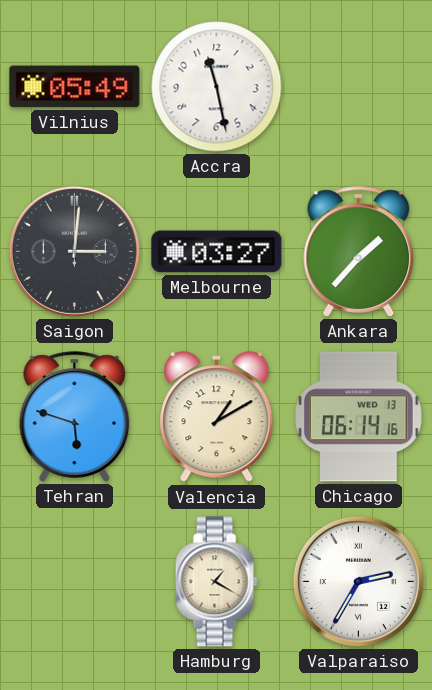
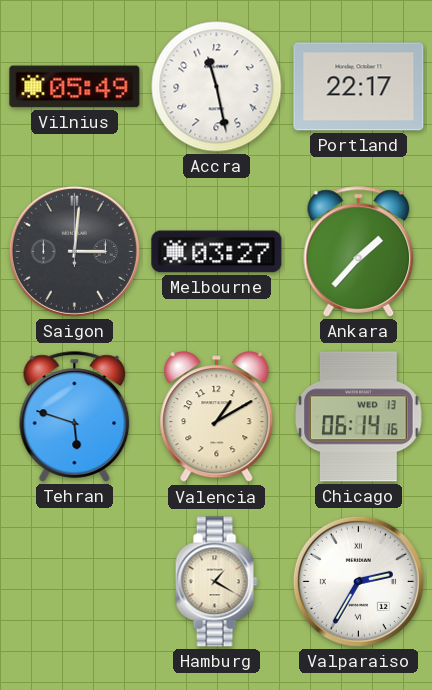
Portland: none -> 22:17 (359, 87)
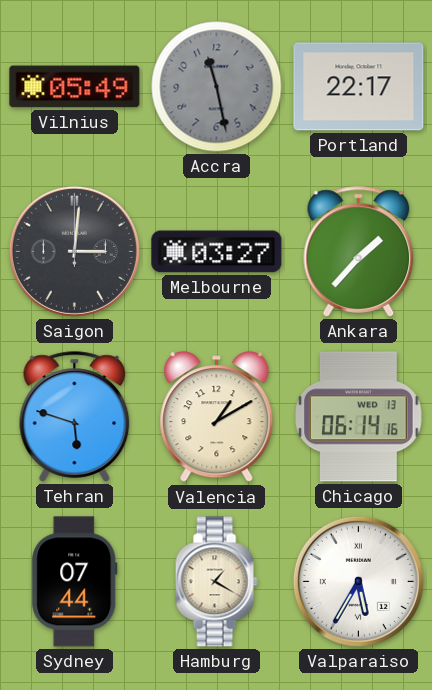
Accra dial: white -> grey (217, 87)
Sydney: none -> 07:44 (75, 582)
Valparaiso: 2:35 -> 5:35 (358, 581)
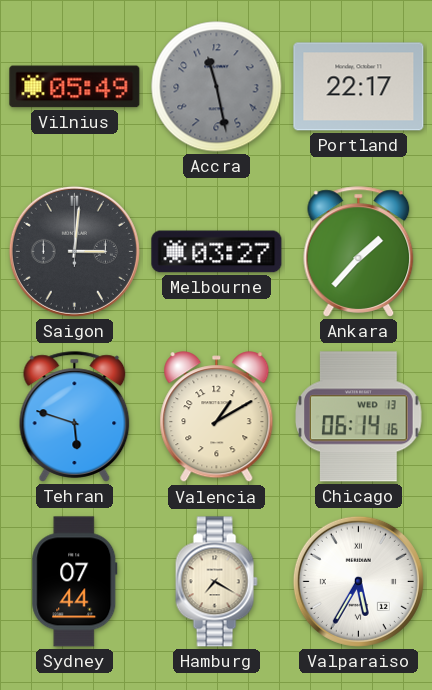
Hamburg: 1:20 -> 7:20 (216, 582)
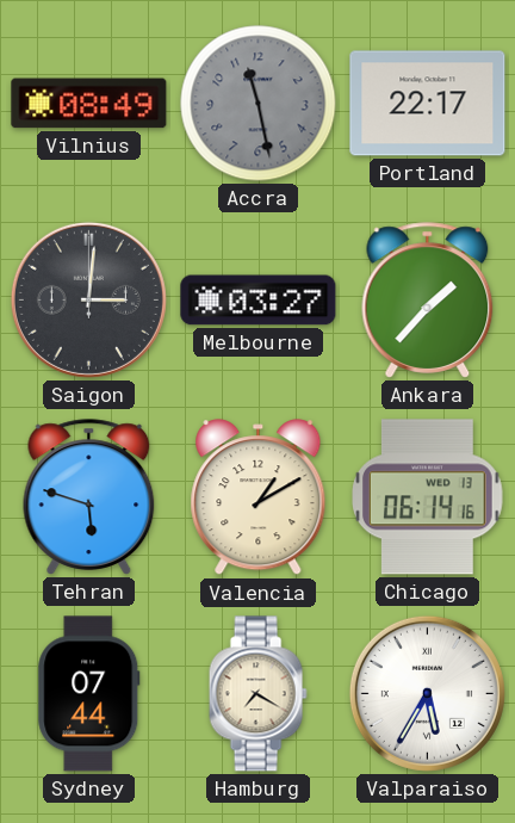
Vilnius: 05:49 -> 08:49 (89, 104)
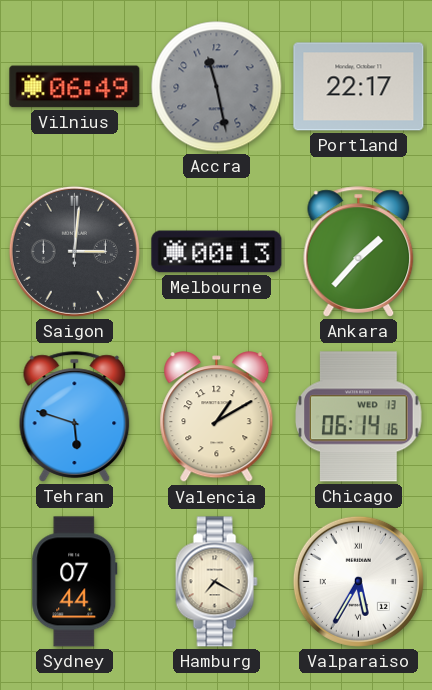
Vilnius: 08:49 -> 06:49 (75, 87)
Melbourne: 03:27 -> 00:13 (217, 252)
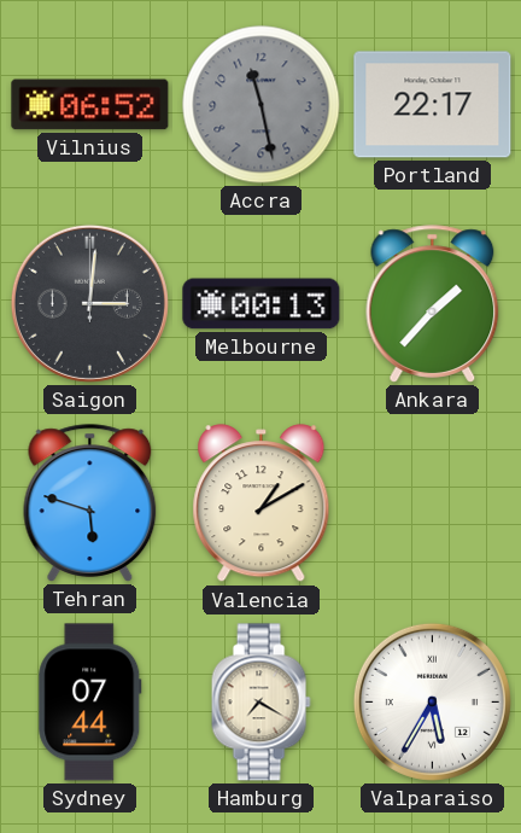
Vilnius: 06:49 -> 06:52 (90, 105)
Chicago: 06:14 -> none (359, 417)
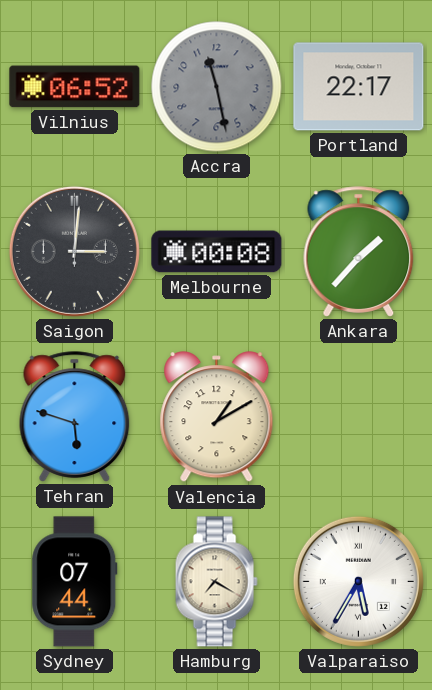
Melbourne: 00:13 -> 00:08 (217, 252)
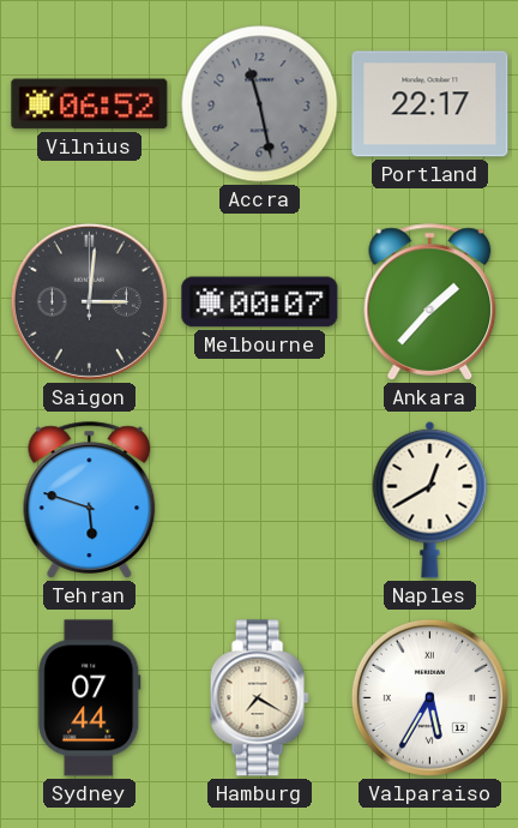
Melbourne: 00:08 -> 00:07 (260, 302)
Valencia: 1:10 -> none (217, 417)
Naples: none -> 12:40 (430, 499)
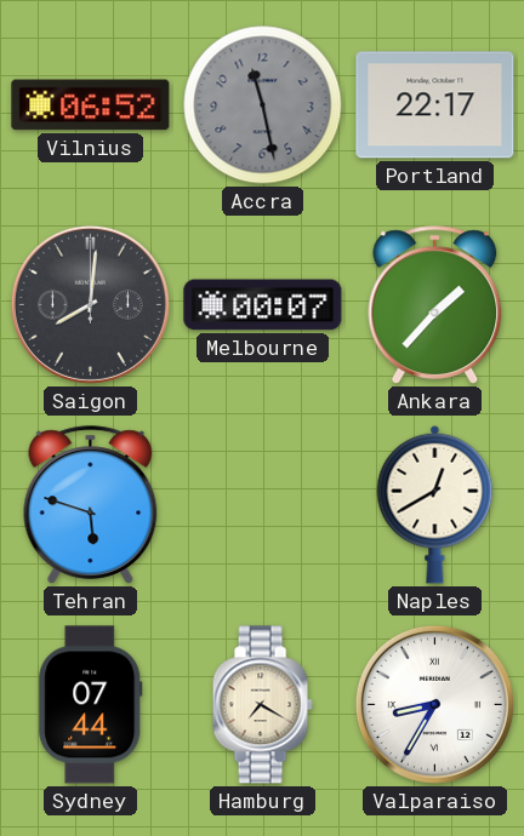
Saigon: 3:01 -> 8:01 (90, 304)
Valparaiso: 5:35 -> 8:35 (434, 704)
